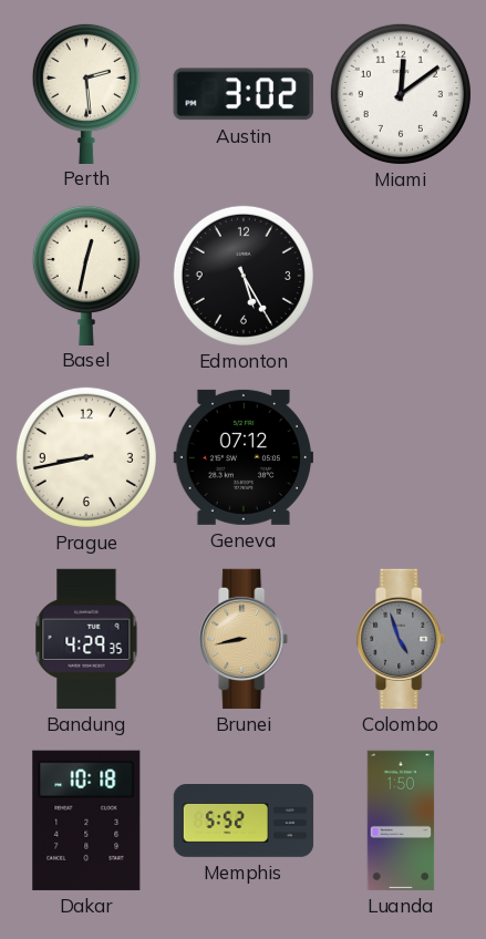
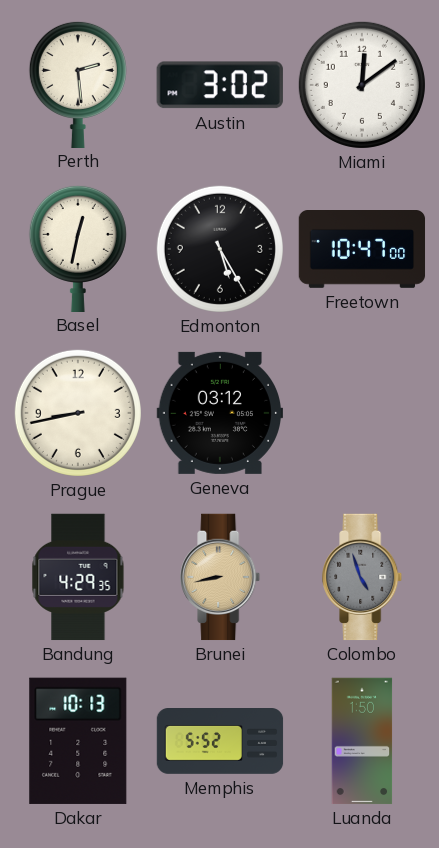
Freetown: none -> 10:47 (362, 250)
Geneva: 07:12 -> 03:12 (219, 413)
Dakar: 10:18 -> 10:13 (78, 741)
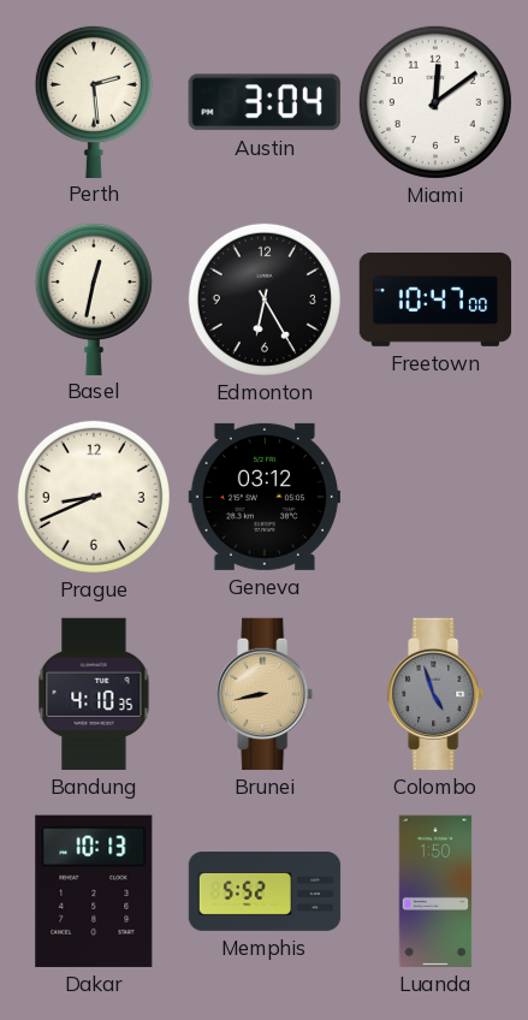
Austin: 3:02 -> 3:04 (265, 102)
Edmonton: 5:25 -> 6:25 (265, 300)
Prague: 8:43 -> 8:41 (94, 497)
Bandung: 4:29 -> 4:10 (94, 694)
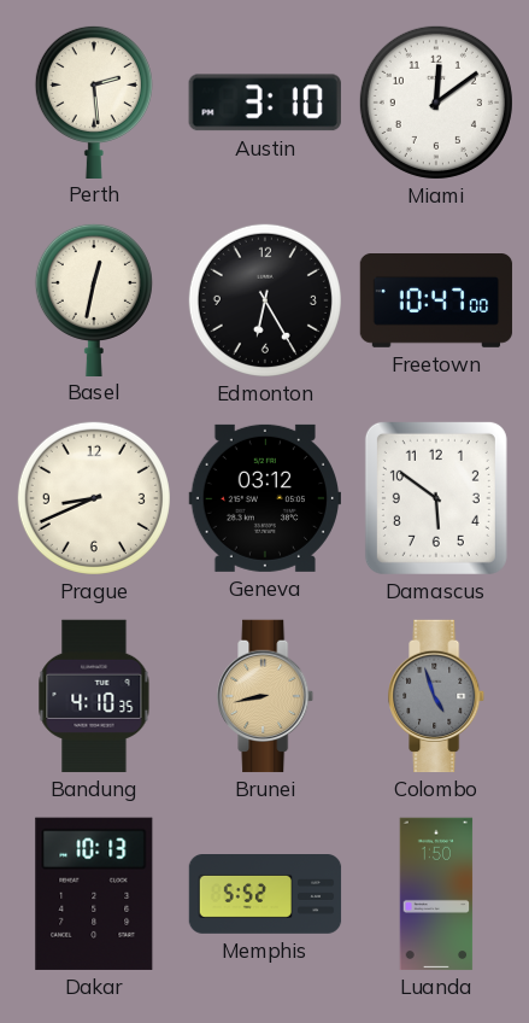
Austin: 3:04 -> 3:10 (265, 103)
Damascus: none -> 5:51 (436, 498)
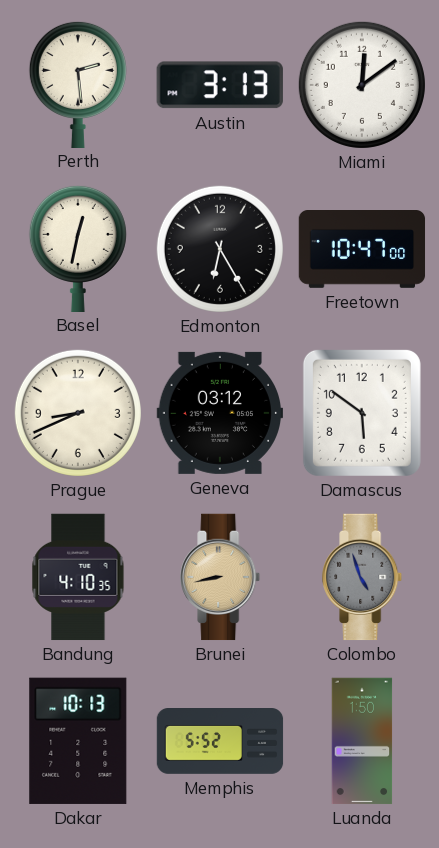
Austin: 3:10 -> 3:13 (220, 85)
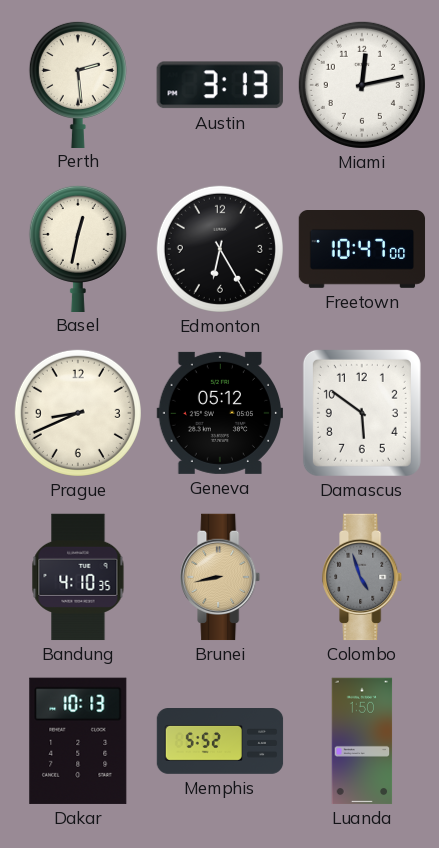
Miami: 12:09 -> 12:13 (362, 85)
Geneva: 03:12 -> 05:12 (219, 413)
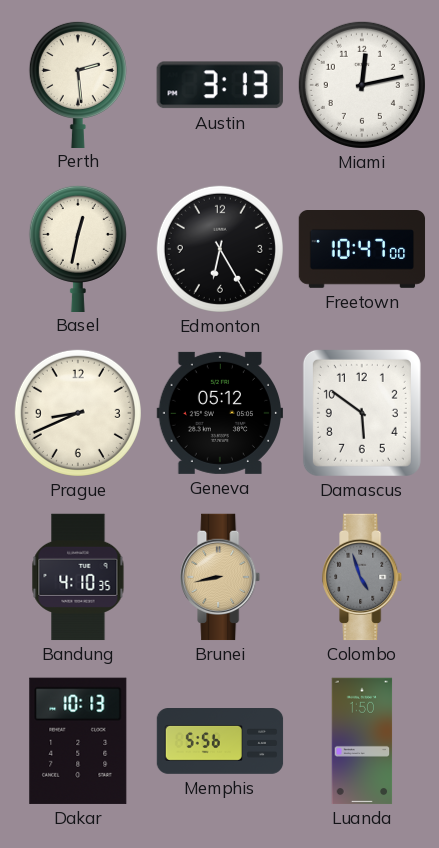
Memphis: 5:52 -> 5:56 (220, 742)
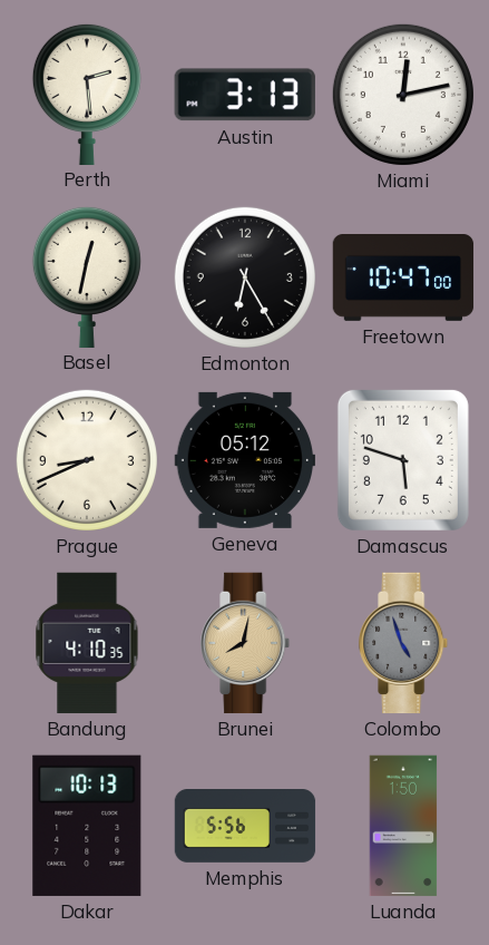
Damascus: 5:51 -> 5:48 (403, 460)
Brunei: 8:43 -> 8:02 (246, 643)
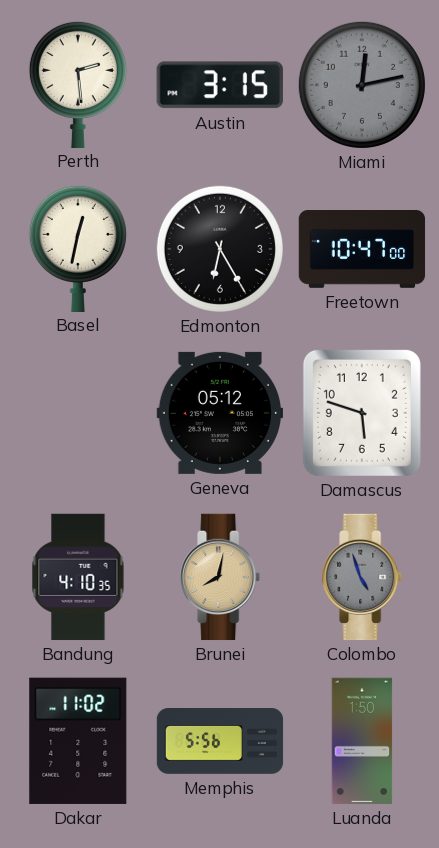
Austin: 3:13 -> 3:15 (220, 85)
Miami dial: white -> grey (362, 85)
Prague: 8:41 -> none (87, 460)
Dakar: 10:13 -> 11:02 (78, 741)
